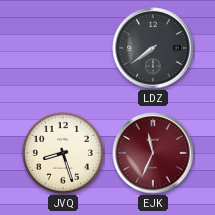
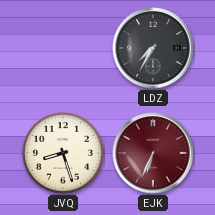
LDZ: 7:39 -> 7:35 (153, 48)
EJK: 11:34 -> 6:34 (153, 153)
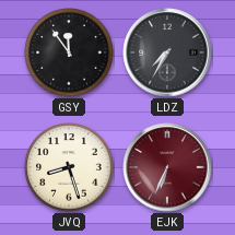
GSY: none -> 11:54 (69, 52)
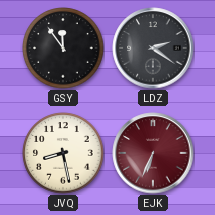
LDZ: 7:35 -> 2:21 (153, 48)
JVQ: 8:27 -> 8:28 (63, 153)
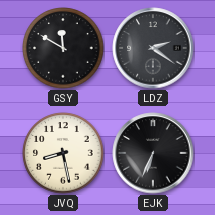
GSY: 11:54 -> 11:50 (63, 48)
EJK dial: burgundy -> black (153, 153)
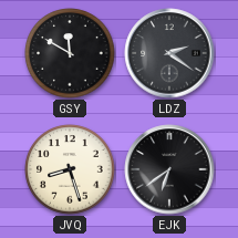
JVQ: 8:28 -> 8:27 (70, 169)
EJK: 6:34 -> 6:39 (169, 169)
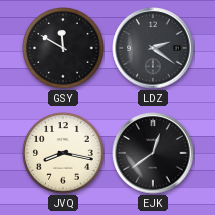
JVQ: 8:27 -> 8:17 (63, 153)
EJK: 6:39 -> 12:39 (153, 153)
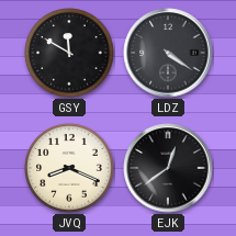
LDZ: 2:21 -> 4:21 (168, 53)
JVQ: 8:17 -> 8:19 (69, 168)
